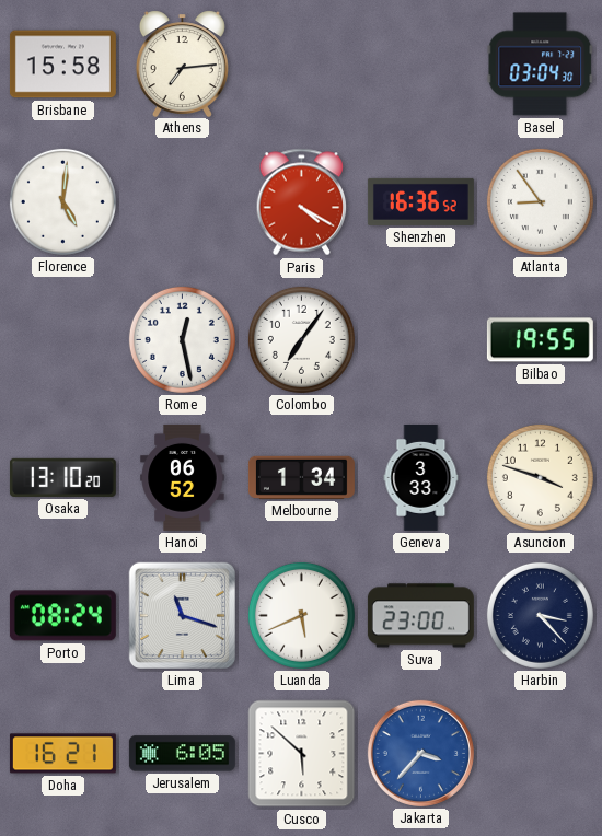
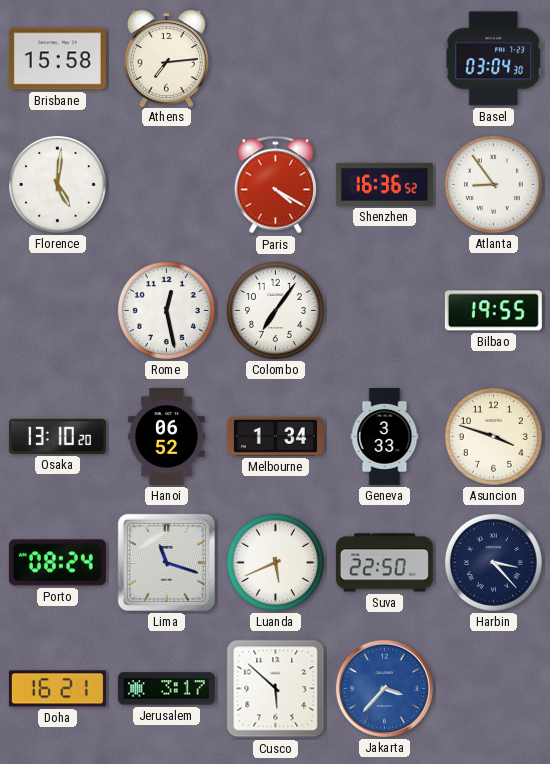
Suva: 23:00 -> 22:50 (384, 563)
Jerusalem: 6:05 -> 3:17 (166, 689)
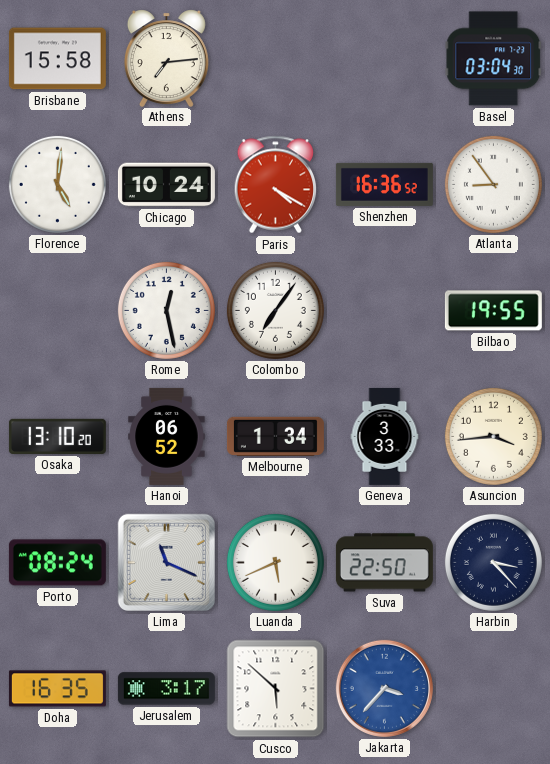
Chicago: none -> 10:24 (166, 185)
Asuncion: 3:48 -> 3:44 (493, 436)
Lima: 11:18 -> 11:19 (166, 562)
Doha: 16:21 -> 16:35 (57, 689)
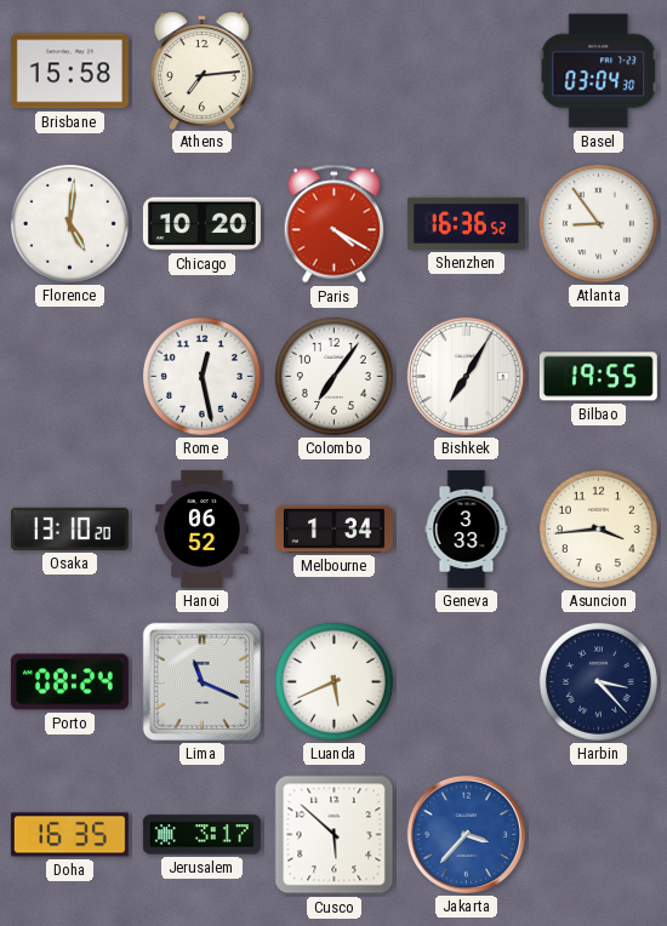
Chicago: 10:24 -> 10:20 (201, 224)
Bishkek: none -> 7:05 (466, 376)
Suva: 22:50 -> none (384, 563)
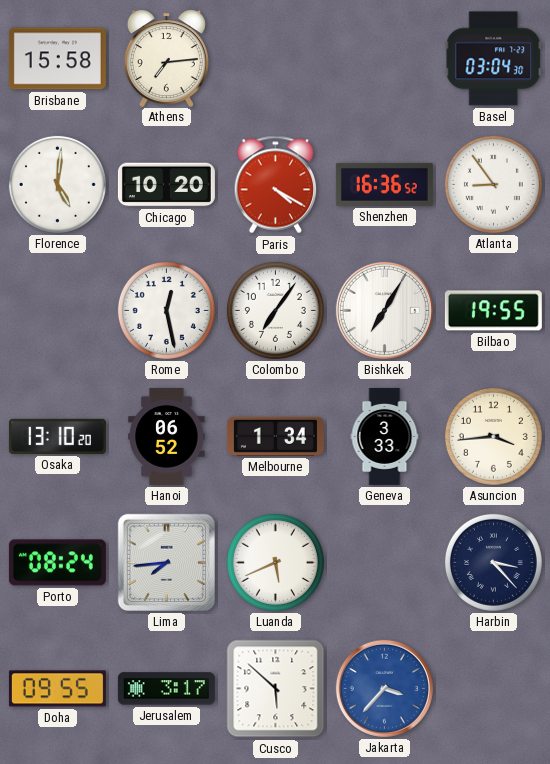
Lima: 11:19 -> 7:44 (166, 562)
Doha: 16:35 -> 09:55 (57, 689)
